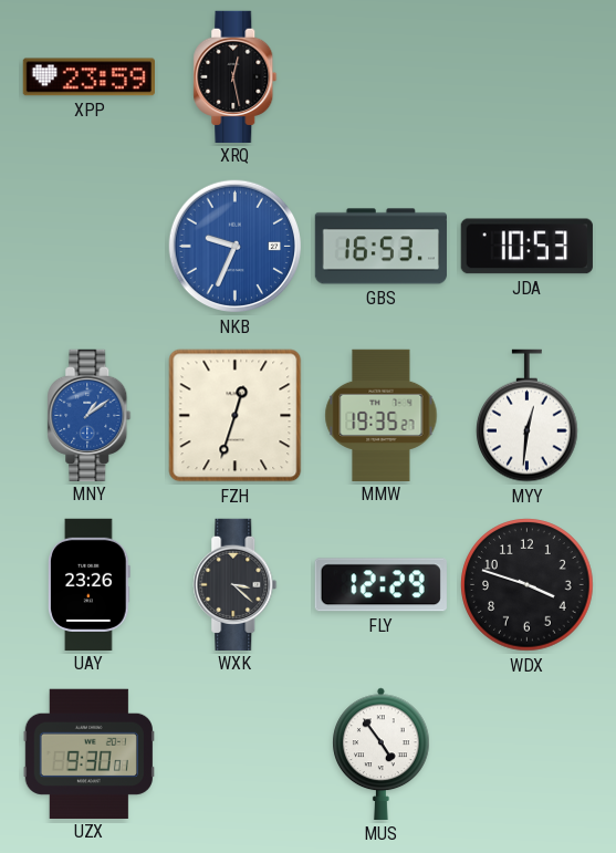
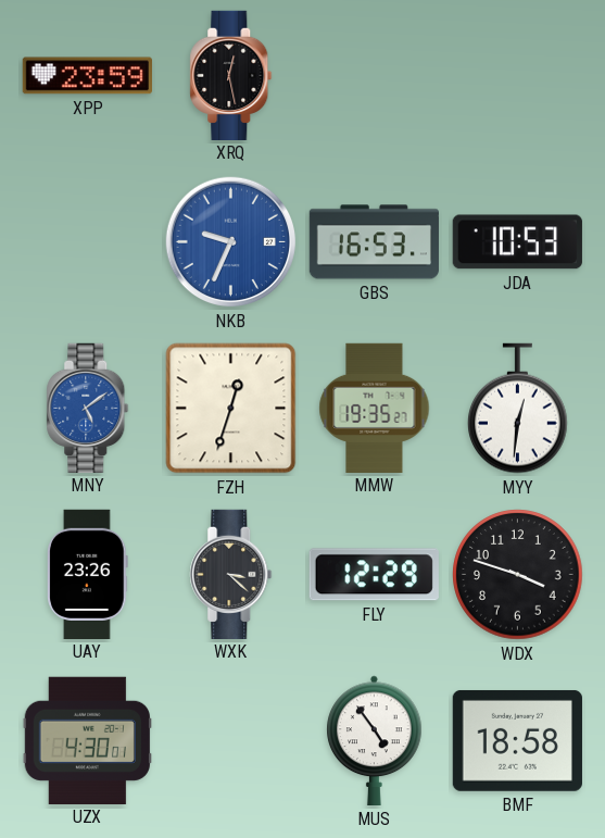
MNY: 1:09 -> 5:09 (88, 408)
UZX: 9:30 -> 4:30 (87, 740)
BMF: none -> 18:58 (517, 740)
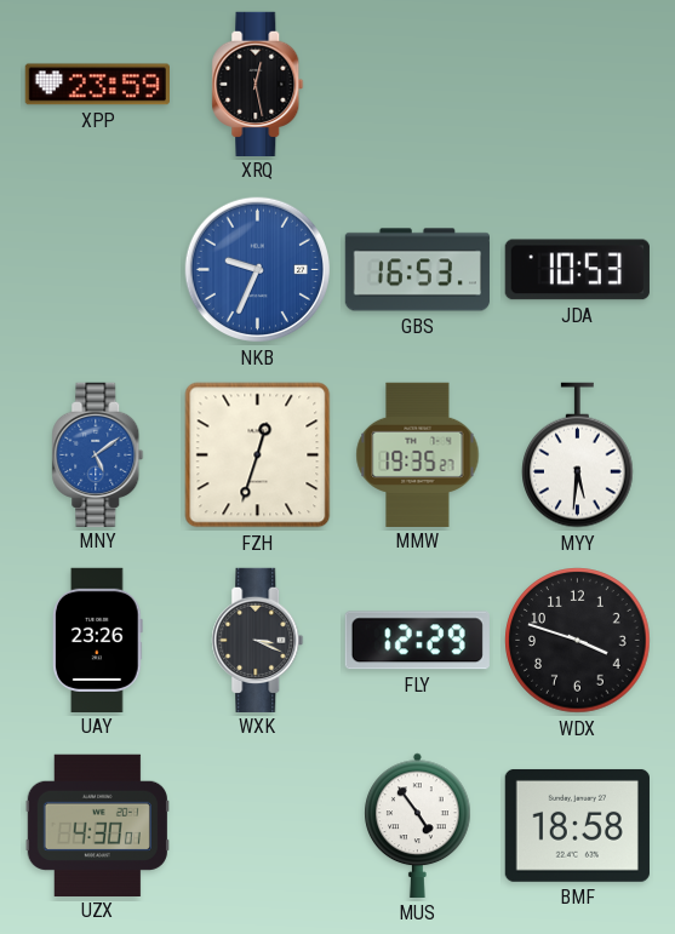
MYY: 12:31 -> 5:31 (578, 455)
WXK: 3:22 -> 3:19 (258, 640)
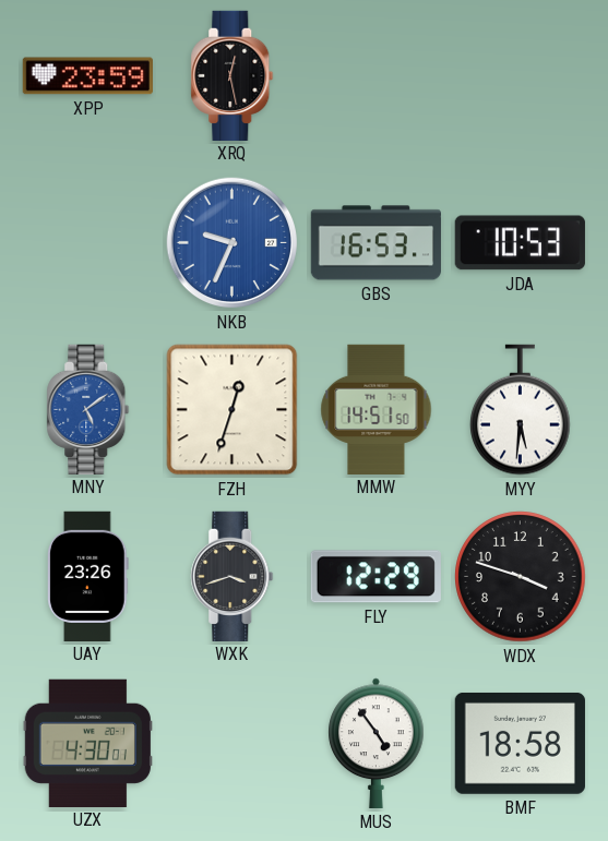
MMW: 19:35 -> 14:51 (377, 409)
WXK: 3:19 -> 3:42 (233, 576)
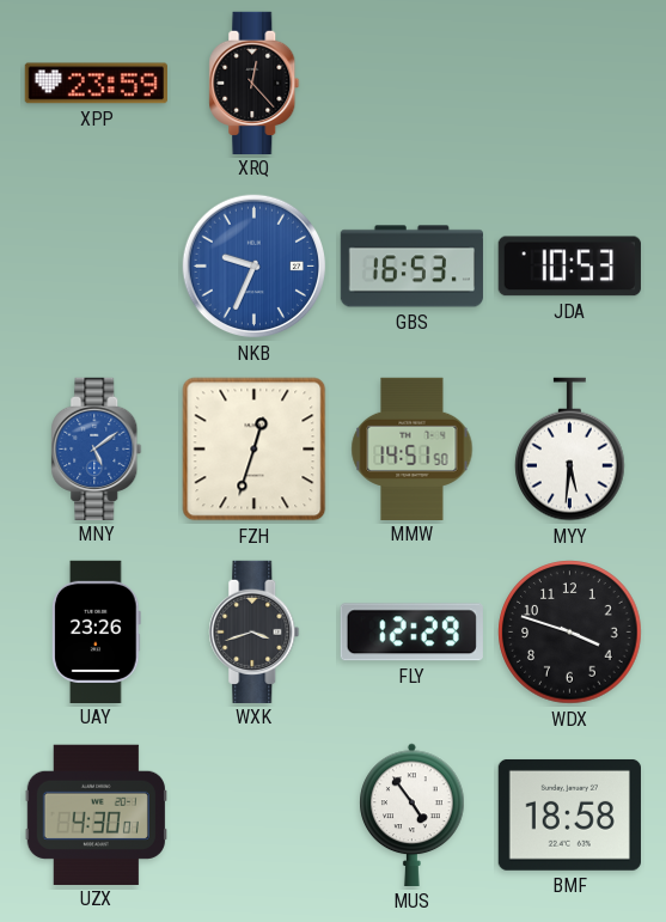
XRQ: 12:28 -> 12:23 (255, 83)
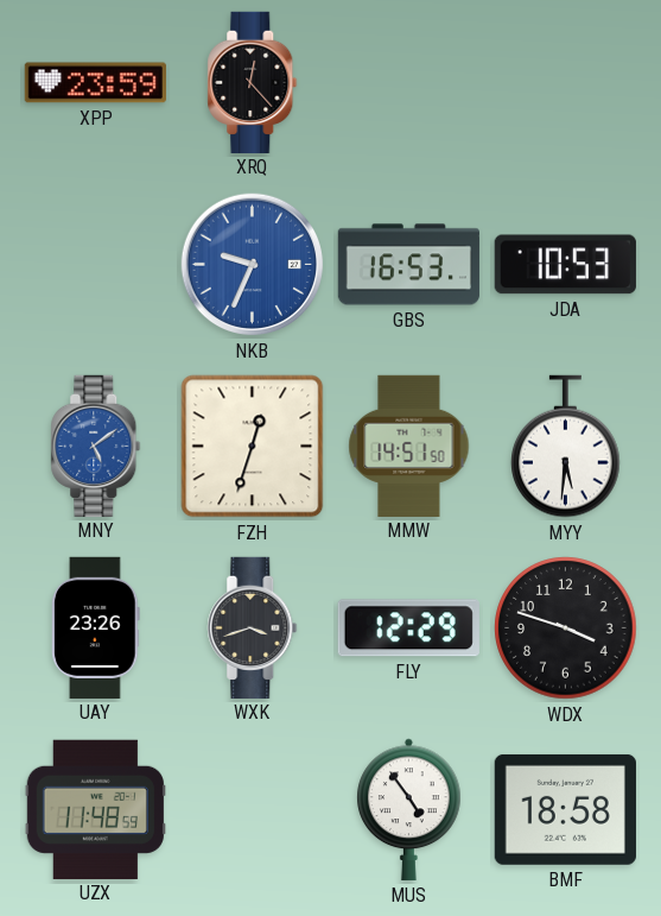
UZX: 4:30 -> 11:48 (95, 809)
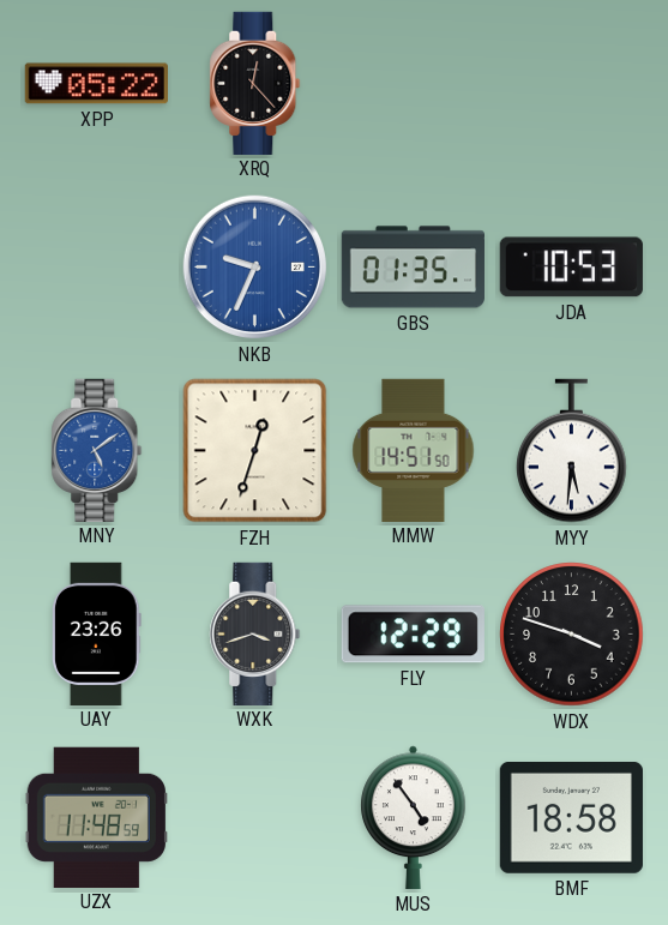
XPP: 23:59 -> 05:22 (96, 84)
GBS: 16:53 -> 01:35 (413, 268)
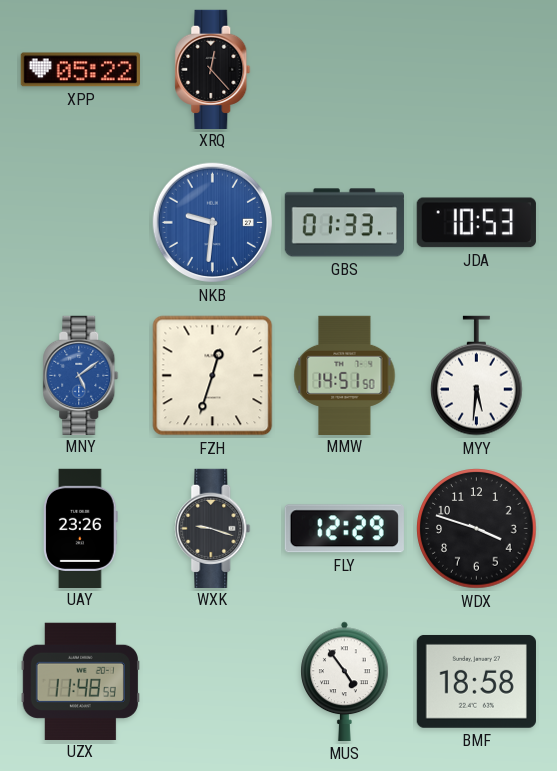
NKB: 9:34 -> 9:31 (213, 223)
GBS: 01:35 -> 01:33 (344, 223)
WXK: 3:42 -> 9:18 (213, 528)
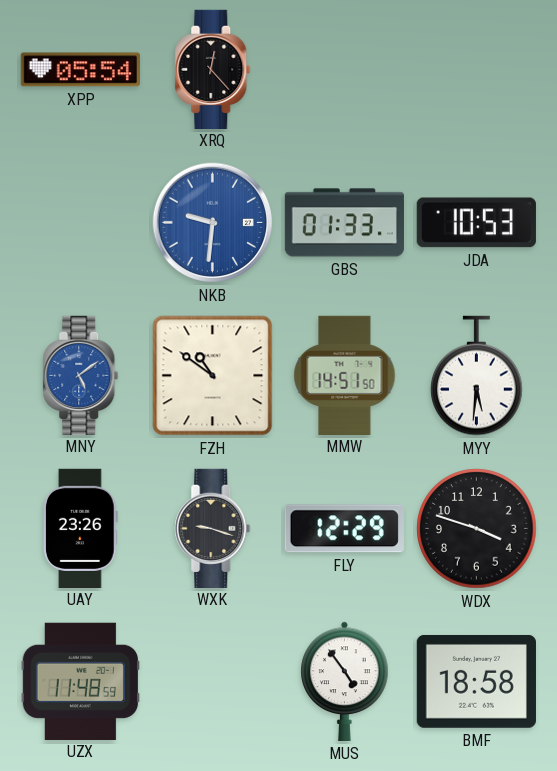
XPP: 05:22 -> 05:54 (80, 70)
FZH: 12:33 -> 10:51 (213, 376)
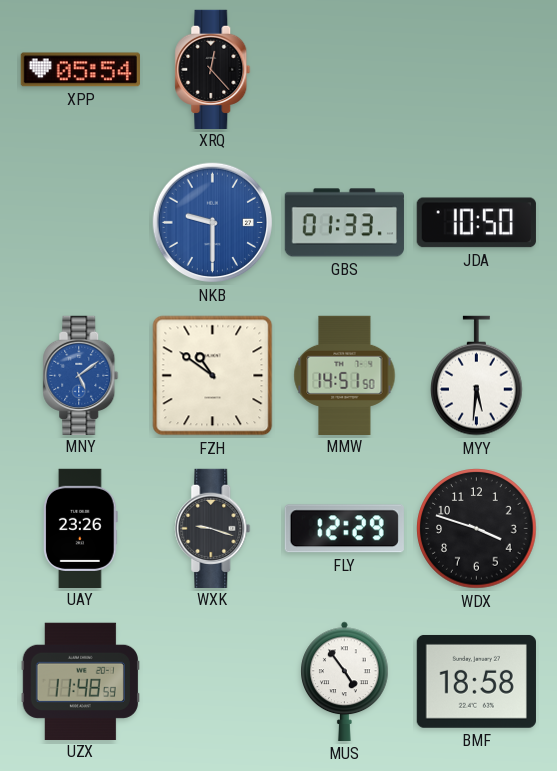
NKB: 9:31 -> 9:30 (213, 223)
JDA: 10:53 -> 10:50 (476, 223)
